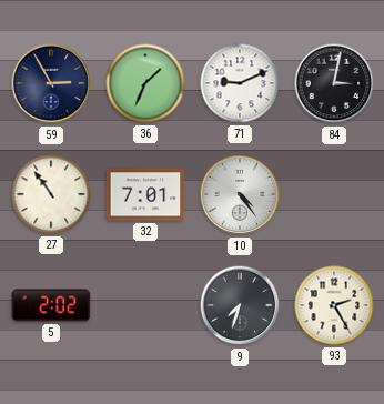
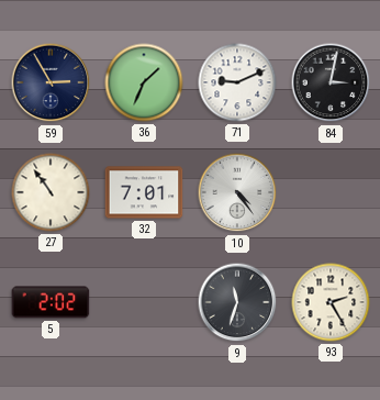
9: 7:33 -> 11:33 (237, 302)
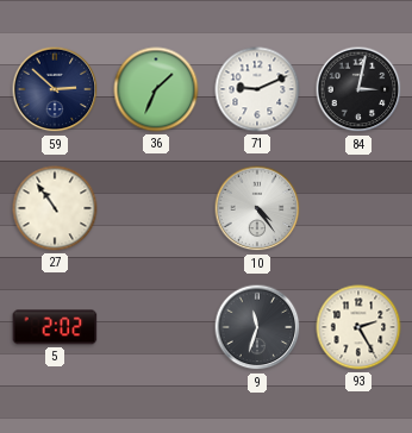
59: 2:55 -> 2:52 (55, 89)
32: 7:01 -> none (144, 192)
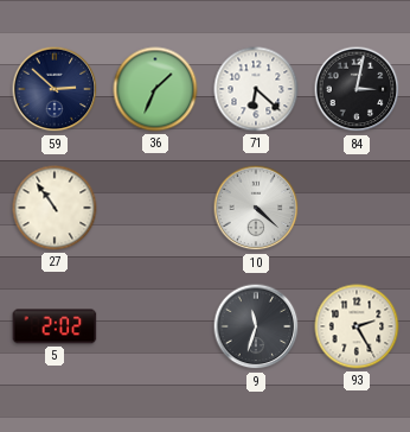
71: 9:11 -> 6:22 (256, 89)
10: 4:24 -> 4:22 (256, 208)
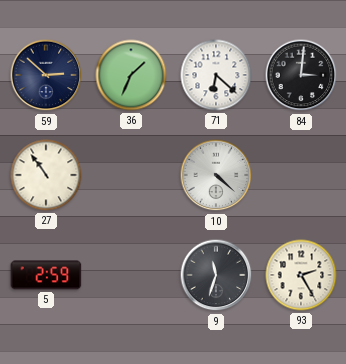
84: 3:02 -> 3:01 (301, 75)
5: 2:02 -> 2:59 (46, 275)
